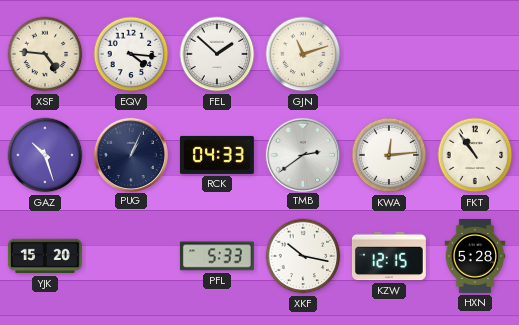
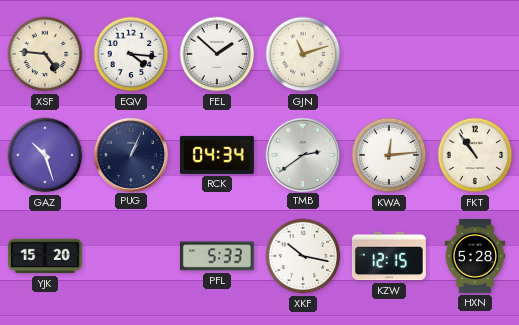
RCK: 04:33 -> 04:34 (217, 155)
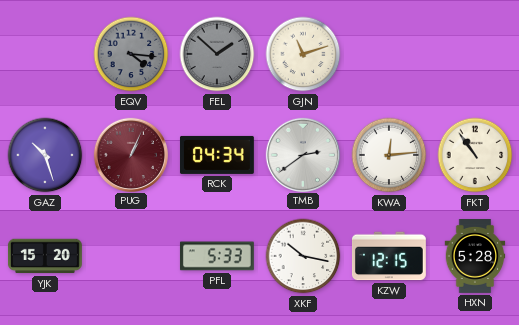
XSF: 4:46 -> none (45, 54)
EQV dial: white -> grey (131, 54)
FEL dial: white -> grey (217, 54)
PUG dial: navy -> burgundy (130, 154)
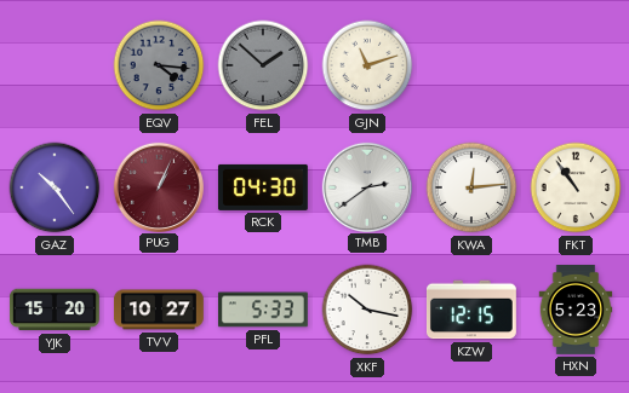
GAZ: 10:27 -> 10:24 (55, 187)
RCK: 04:34 -> 04:30 (263, 187)
TVV: none -> 10:27 (159, 310)
HXN: 5:28 -> 5:23 (576, 311)
